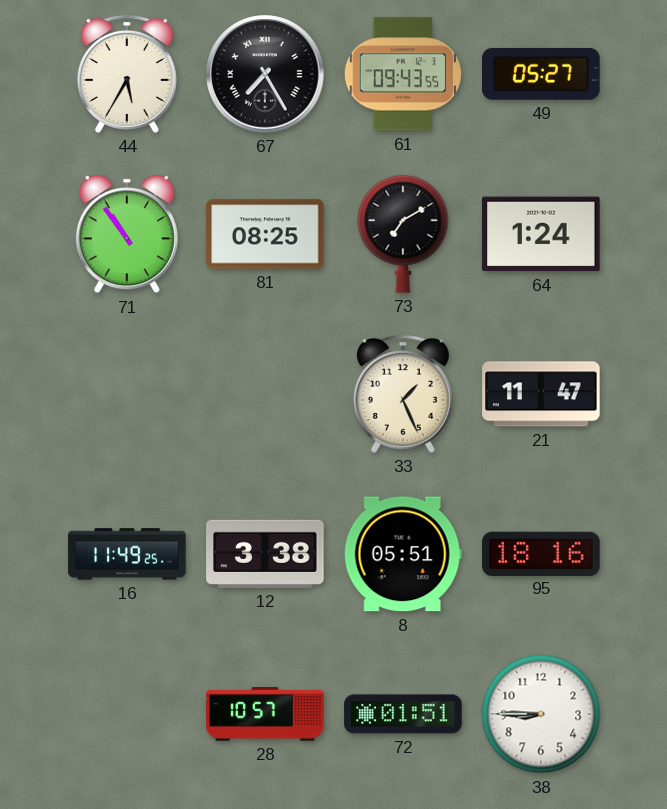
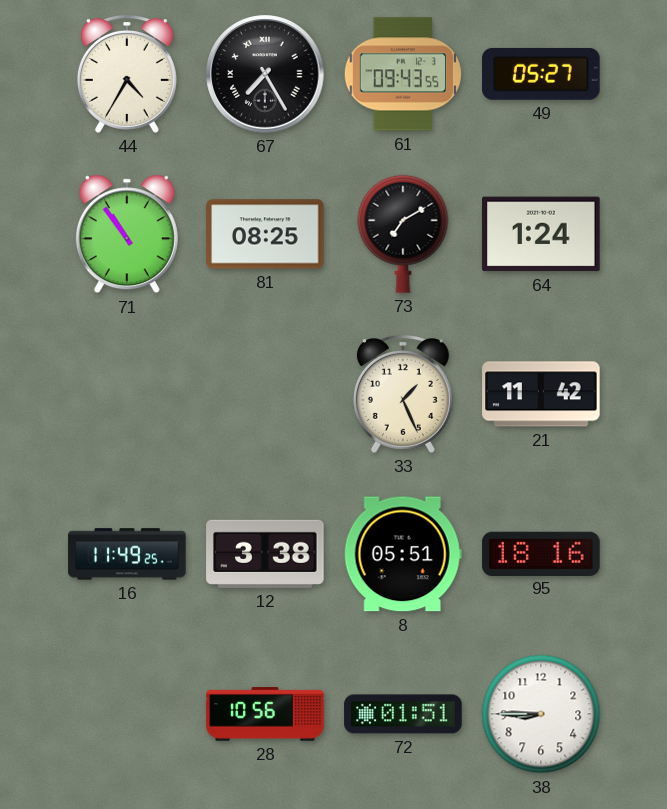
44: 5:35 -> 4:35 (127, 75)
21: 11:47 -> 11:42 (541, 394)
28: 10:57 -> 10:56 (265, 714)
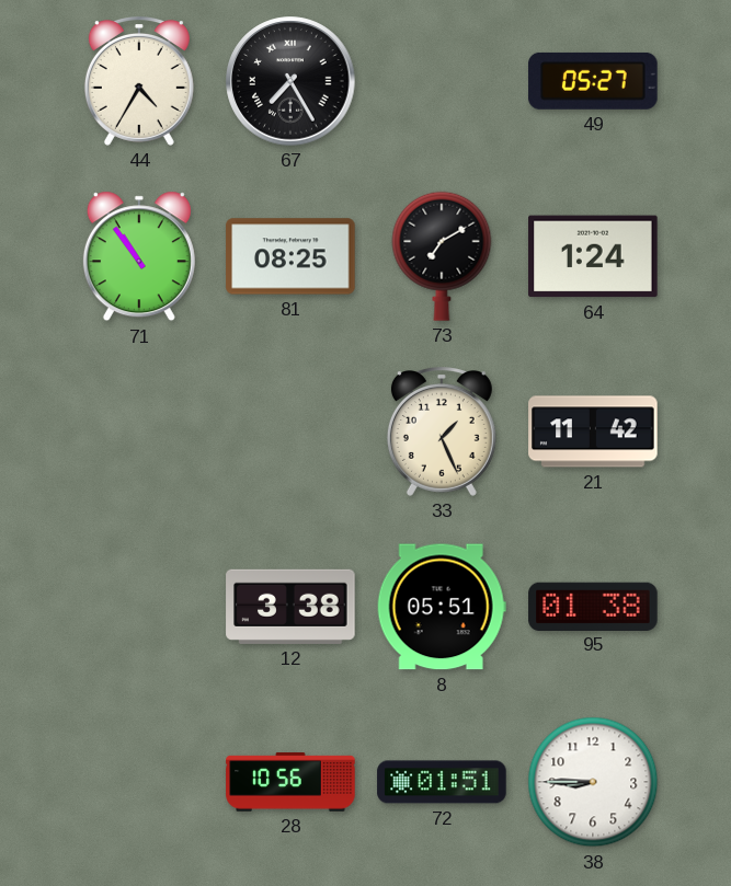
61: 09:43 -> none (403, 74)
16: 11:49 -> none (127, 554)
95: 18:16 -> 01:38 (593, 606)
